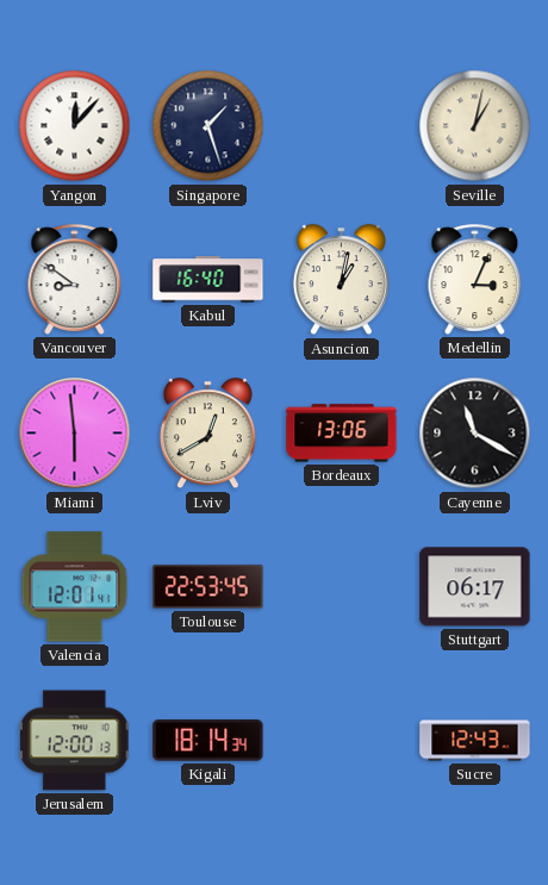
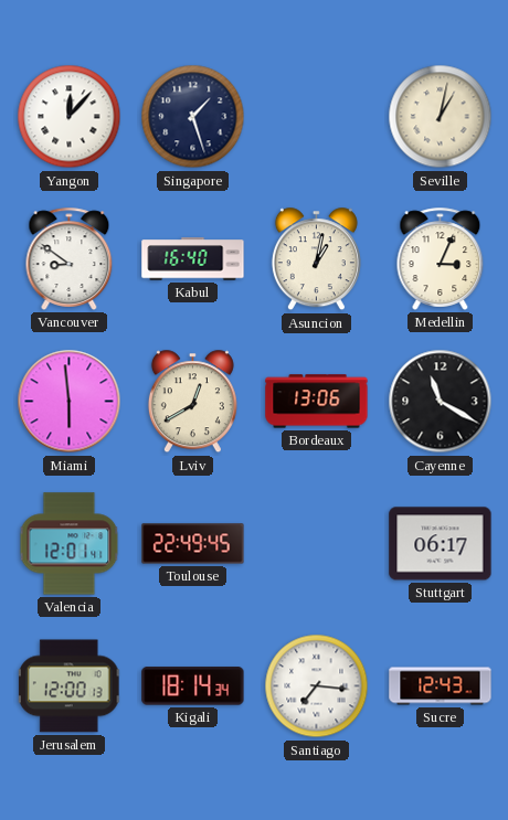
Toulouse: 22:53 -> 22:49 (193, 544)
Santiago: none -> 7:16 (317, 686)
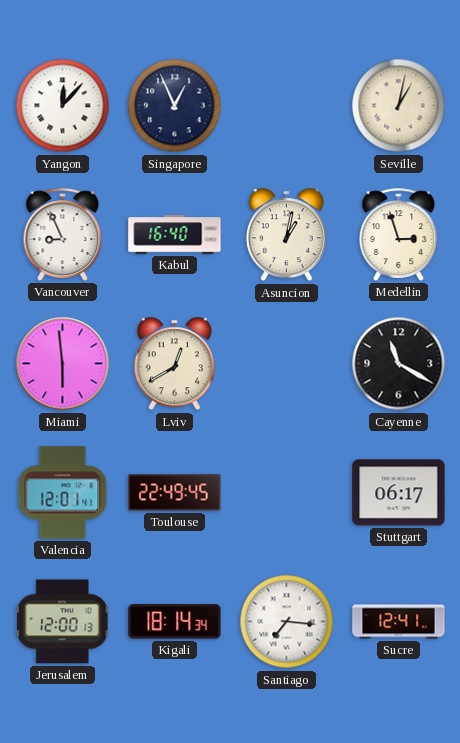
Singapore: 1:27 -> 12:56 (175, 106)
Vancouver: 8:51 -> 8:56 (63, 234)
Medellin: 3:04 -> 2:57 (399, 234)
Bordeaux: 13:06 -> none (317, 402)
Sucre: 12:43 -> 12:41 (399, 622)
